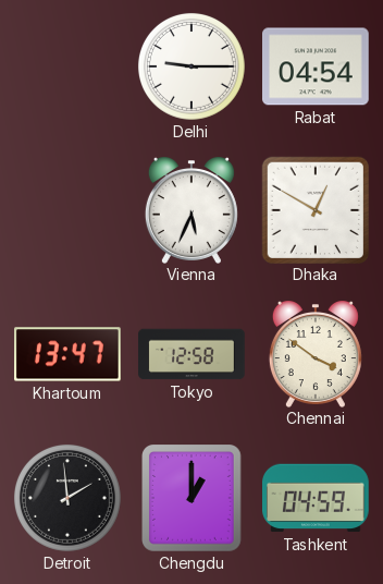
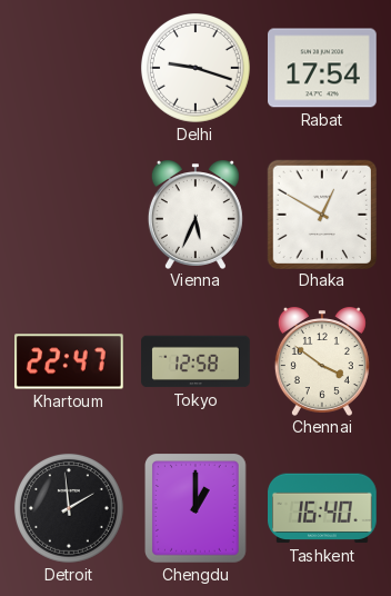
Delhi: 9:15 -> 9:18 (195, 68)
Rabat: 04:54 -> 17:54 (322, 68)
Khartoum: 13:47 -> 22:47 (70, 361)
Tashkent: 04:59 -> 16:40 (323, 508)
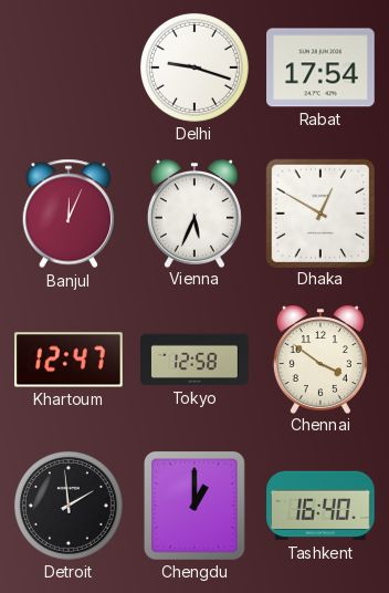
Banjul: none -> 12:04 (69, 214)
Khartoum: 22:47 -> 12:47 (70, 360)
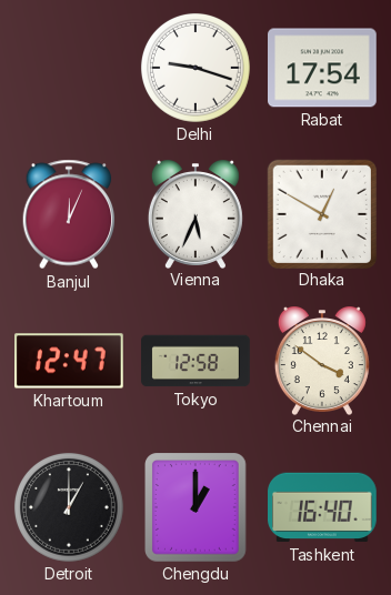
Detroit: 1:59 -> 1:00 (69, 507)
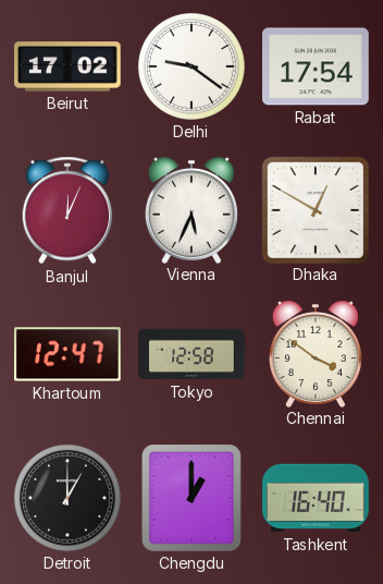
Beirut: none -> 17:02 (69, 66)
Delhi: 9:18 -> 9:21 (191, 66)
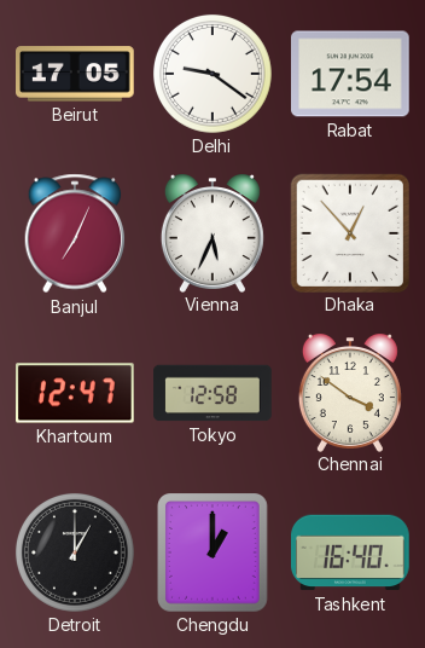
Beirut: 17:02 -> 17:05 (76, 74)
Banjul: 12:04 -> 7:04 (75, 233)
Dhaka: 12:50 -> 12:53 (349, 232)
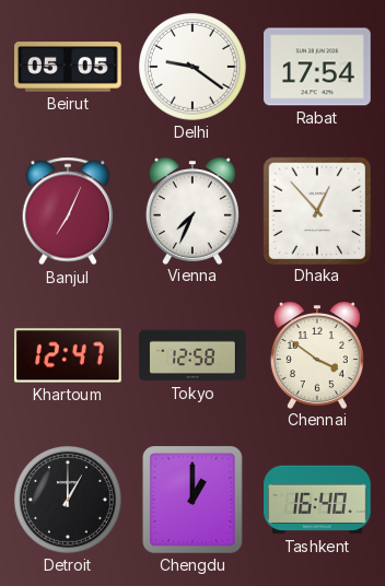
Beirut: 17:05 -> 05:05 (69, 67)
Vienna: 5:34 -> 7:34 (192, 211)
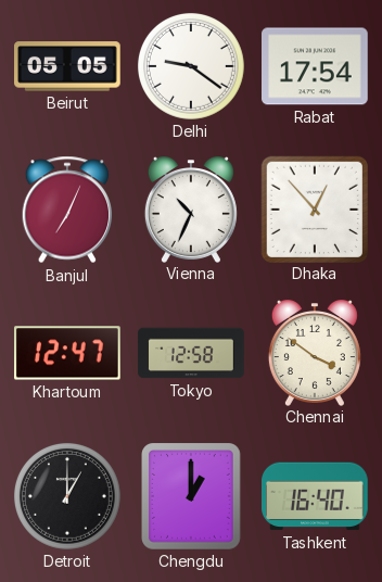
Vienna: 7:34 -> 10:34 (191, 210)
